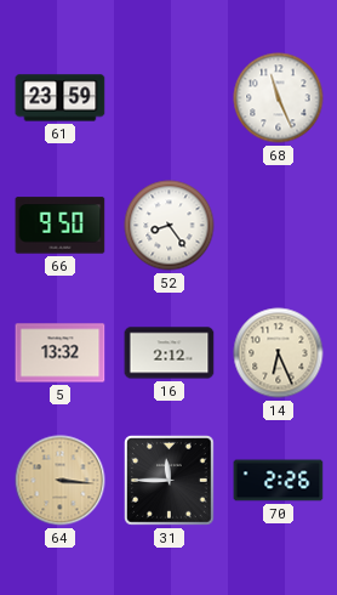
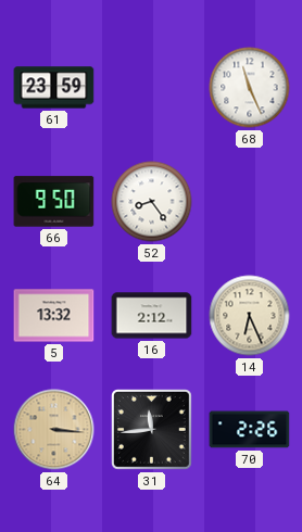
31: 11:45 -> 11:44 (152, 430)
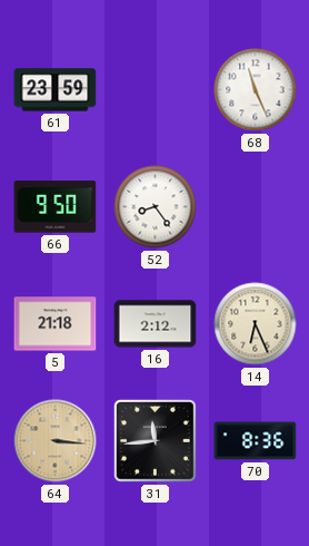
5: 13:32 -> 21:18 (56, 324)
70: 2:26 -> 8:36 (256, 441)
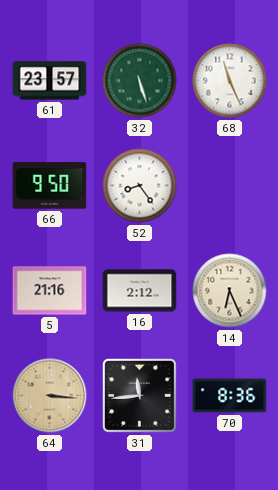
61: 23:59 -> 23:57 (50, 81)
32: none -> 5:27 (140, 81)
5: 21:18 -> 21:16 (50, 291)
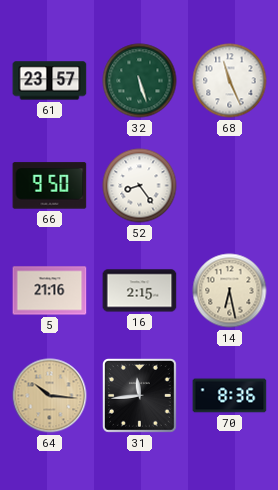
16: 2:12 -> 2:15 (140, 291)
14: 6:26 -> 6:28 (230, 291)
64: 3:16 -> 10:16 (50, 396)
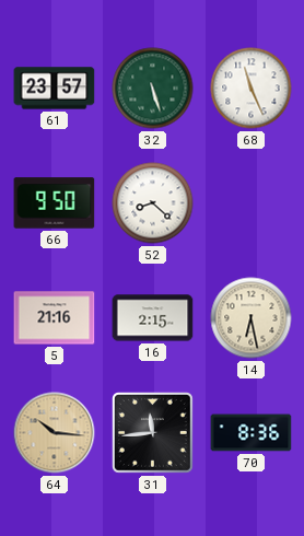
52: 8:24 -> 8:22 (153, 203)
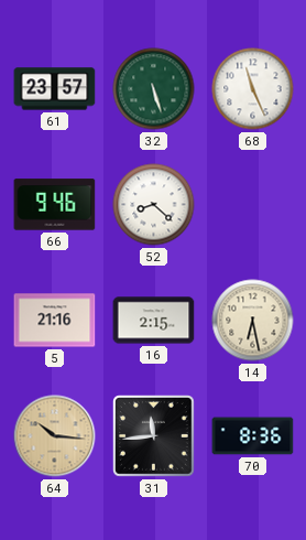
66: 9:50 -> 9:46 (55, 205)
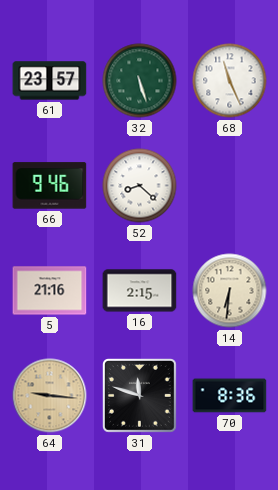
14: 6:28 -> 6:31 (230, 291)
64: 10:16 -> 9:16 (50, 396)
31: 11:44 -> 11:48 (140, 396)
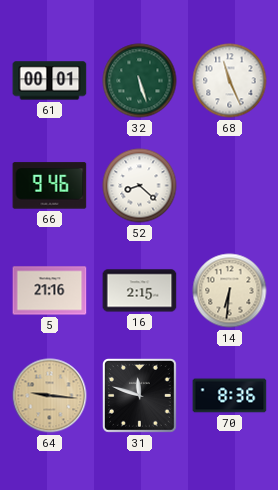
61: 23:57 -> 00:01 (50, 81)
